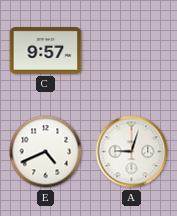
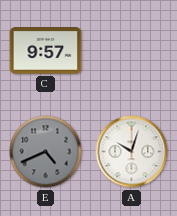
E dial: white -> grey (46, 152)
A: 9:03 -> 10:03 (132, 152)
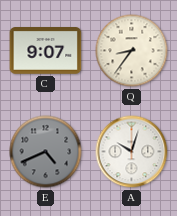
C: 9:57 -> 9:07 (46, 51)
Q: none -> 8:36 (132, 51)
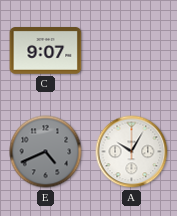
Q: 8:36 -> none (132, 51)
A: 10:03 -> 10:05 (132, 152)
